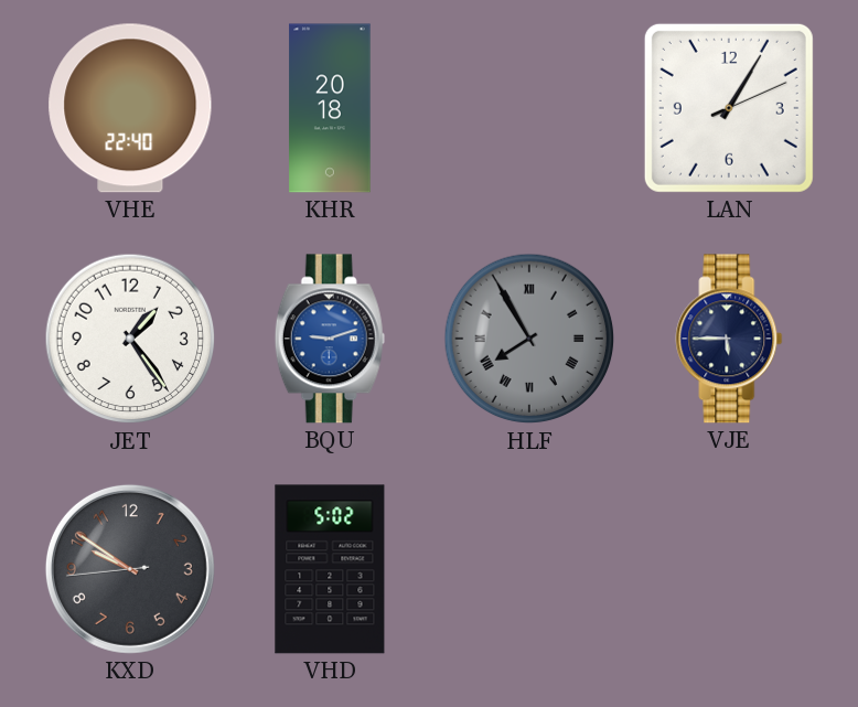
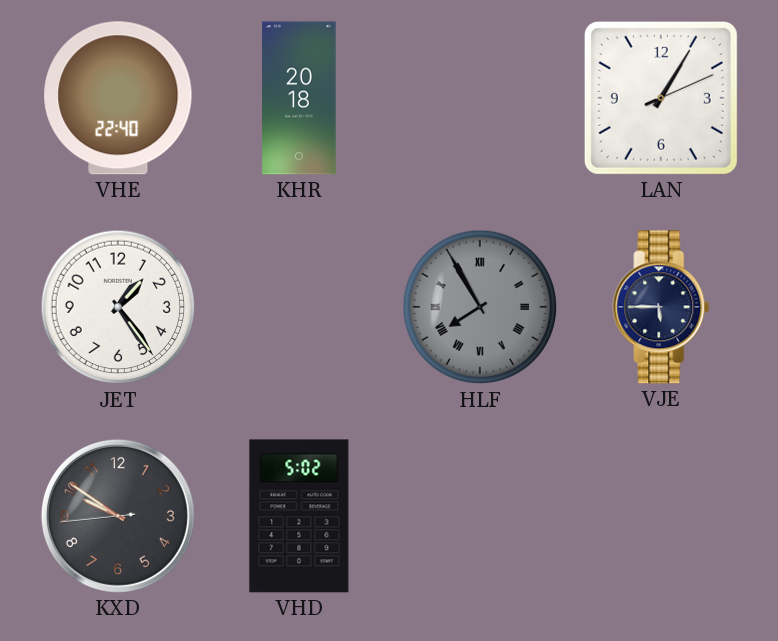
BQU: 9:12 -> none (330, 339)
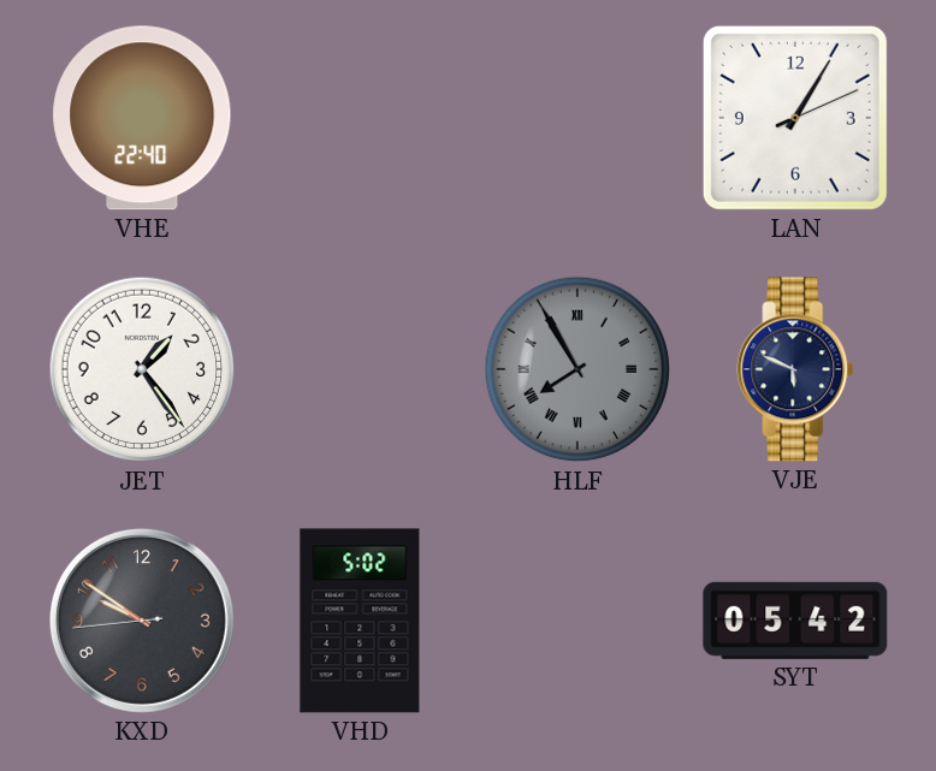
KHR: 20:18 -> none (299, 98)
VJE: 5:45 -> 5:49 (795, 369)
SYT: none -> 05:42 (795, 621)
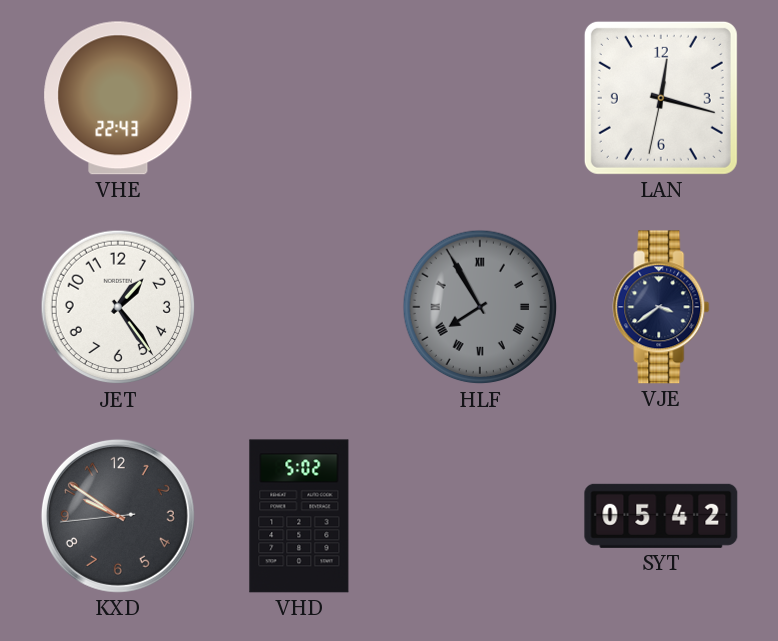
VHE: 22:40 -> 22:43 (118, 98)
LAN: 1:05 -> 12:17 (661, 98)
VJE: 5:49 -> 3:39 (661, 307)
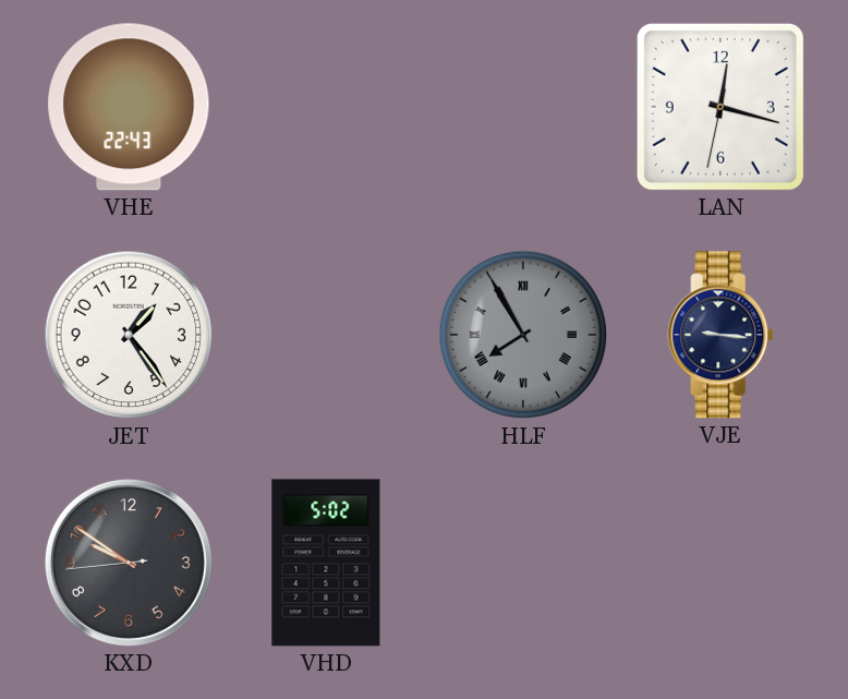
VJE: 3:39 -> 9:16 (720, 335)
SYT: 05:42 -> none (661, 516)
